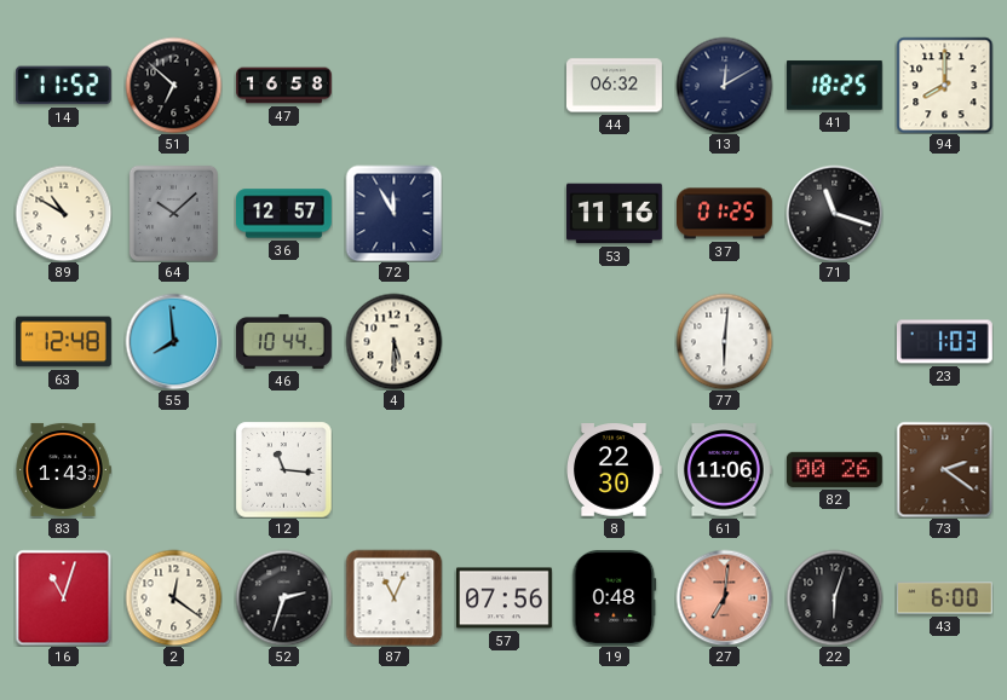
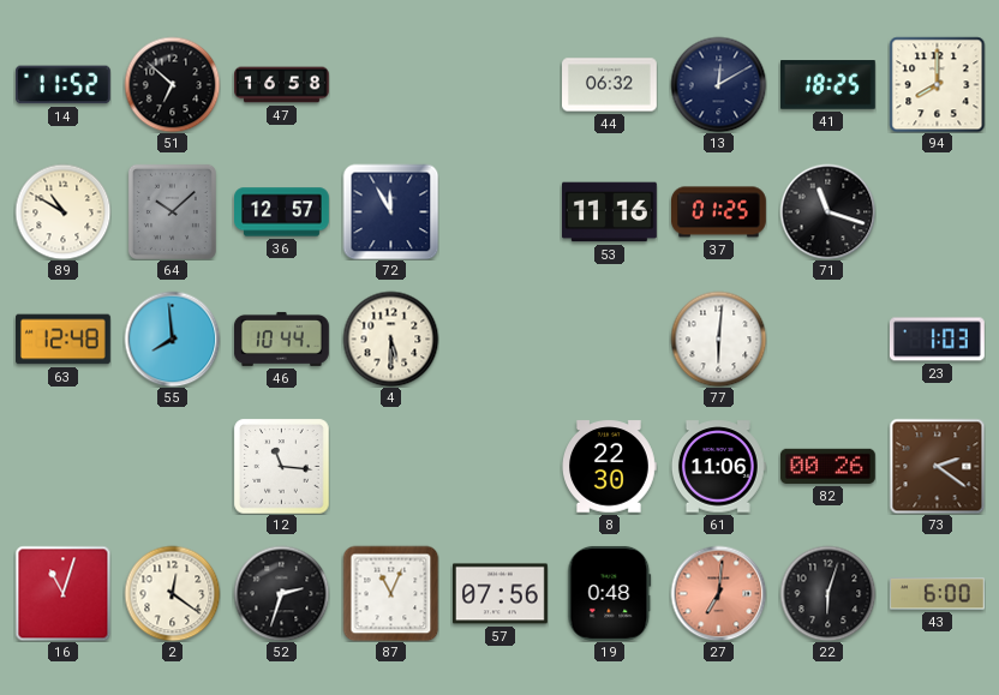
83: 1:43 -> none (63, 469)
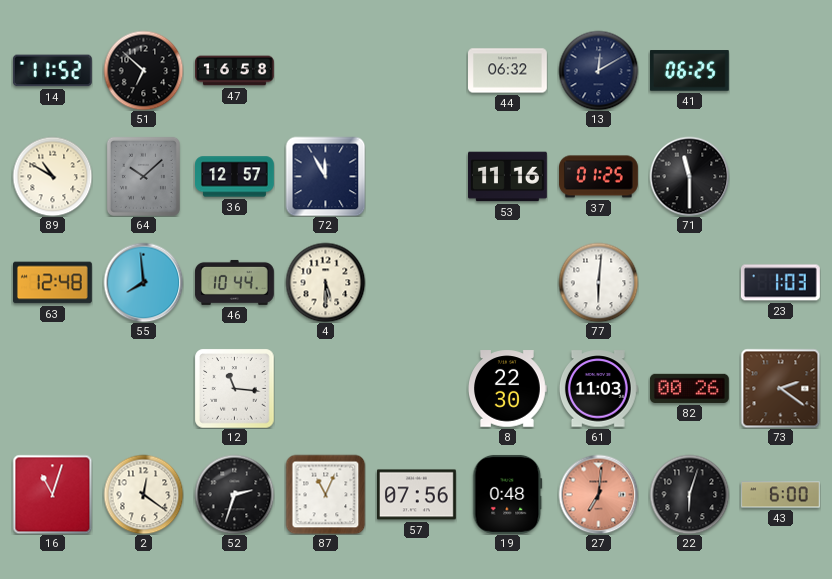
41: 18:25 -> 06:25 (689, 71)
94: 8:00 -> none (937, 84)
71: 11:18 -> 11:30 (689, 176)
61: 11:06 -> 11:03 (598, 389)
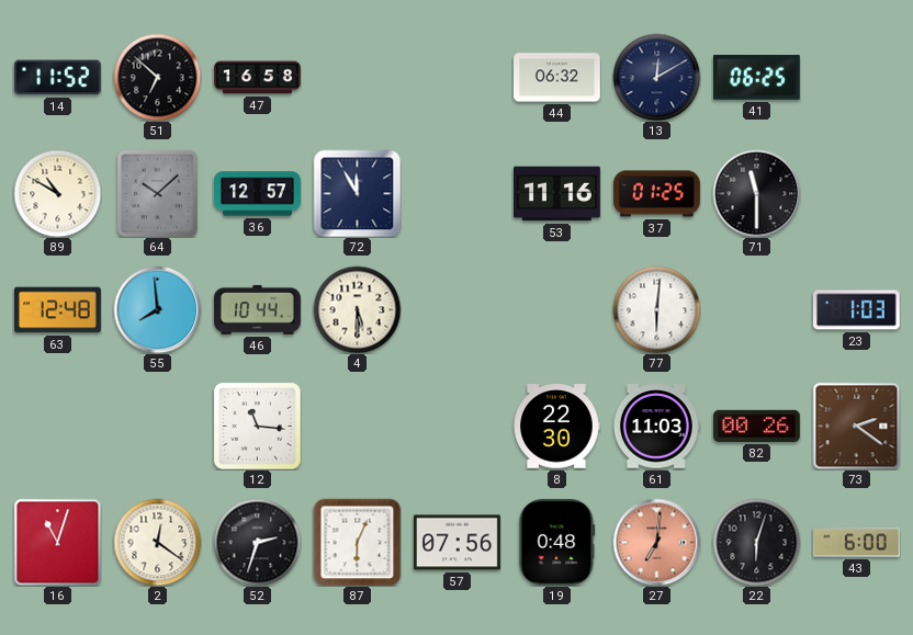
87: 11:04 -> 6:04 (357, 542)
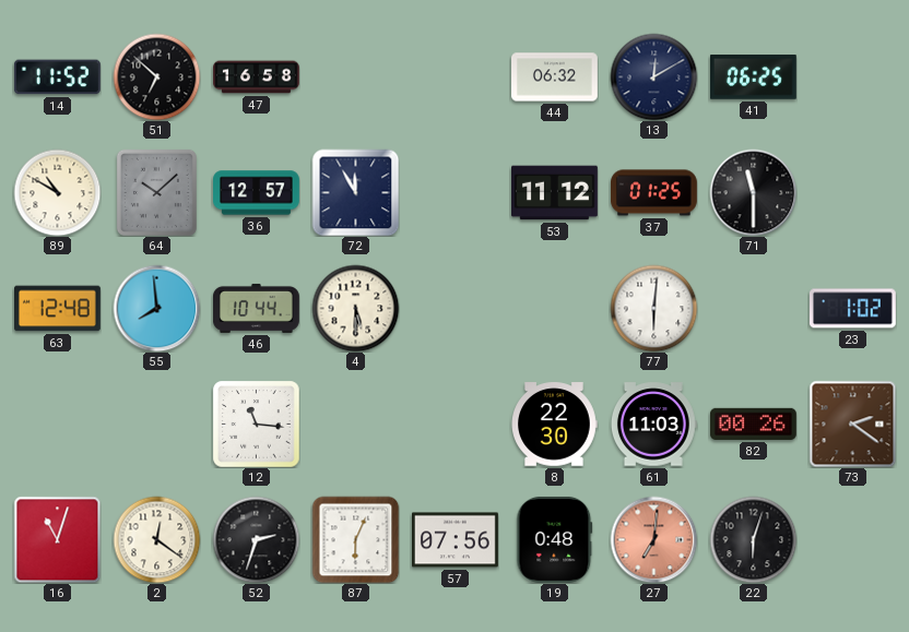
53: 11:16 -> 11:12 (555, 193)
23: 1:03 -> 1:02 (852, 309)
43: 6:00 -> none (857, 543)
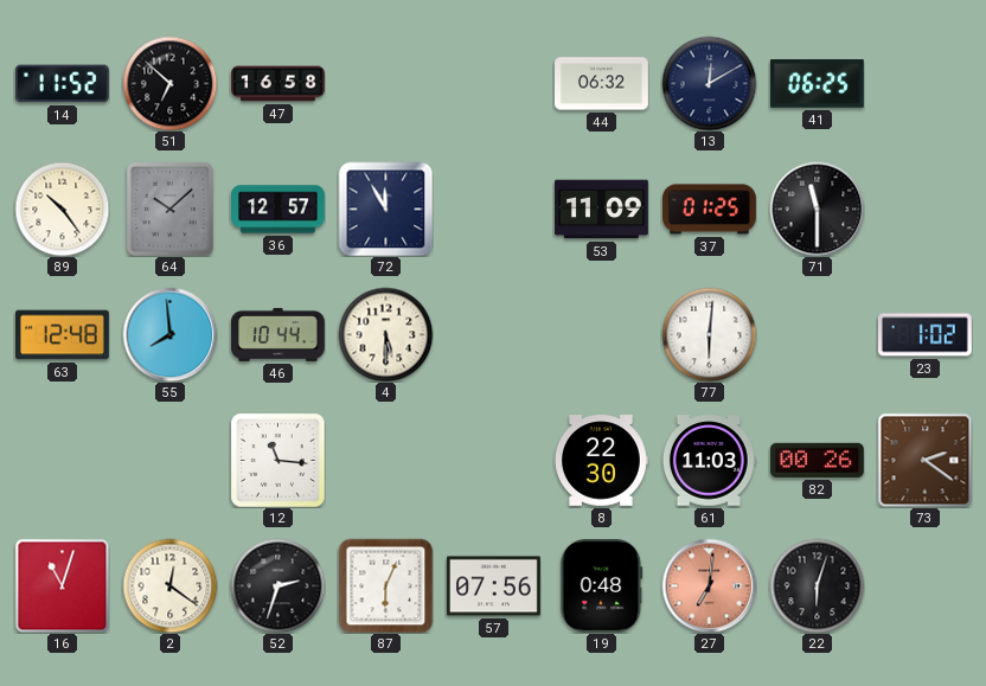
89: 10:50 -> 10:24 (62, 209)
53: 11:12 -> 11:09 (602, 210)
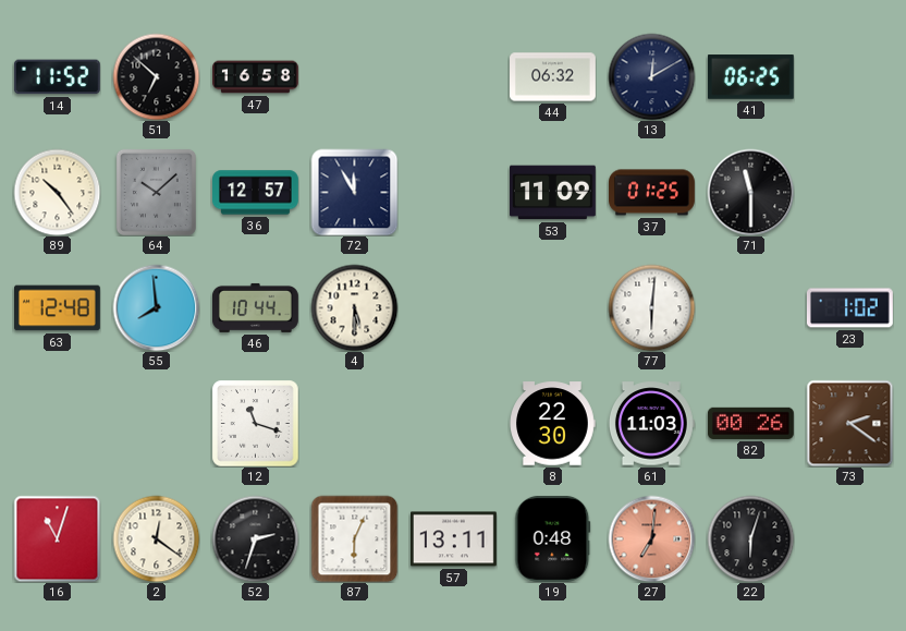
12: 11:16 -> 11:18 (255, 423)
57: 07:56 -> 13:11 (454, 539)
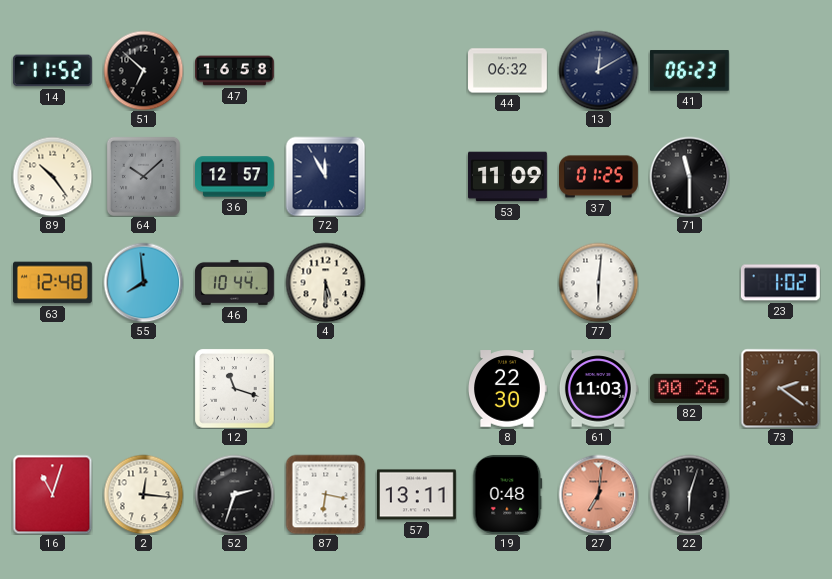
41: 06:25 -> 06:23 (689, 71)
2: 12:21 -> 12:16 (143, 494)
87: 6:04 -> 6:17 (325, 494)
